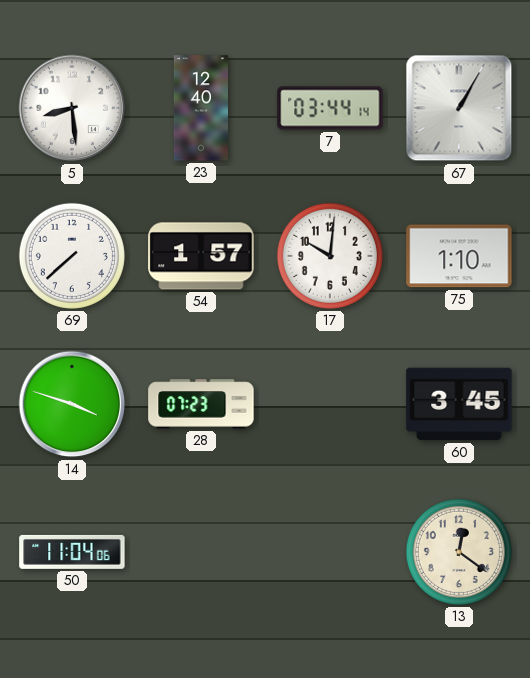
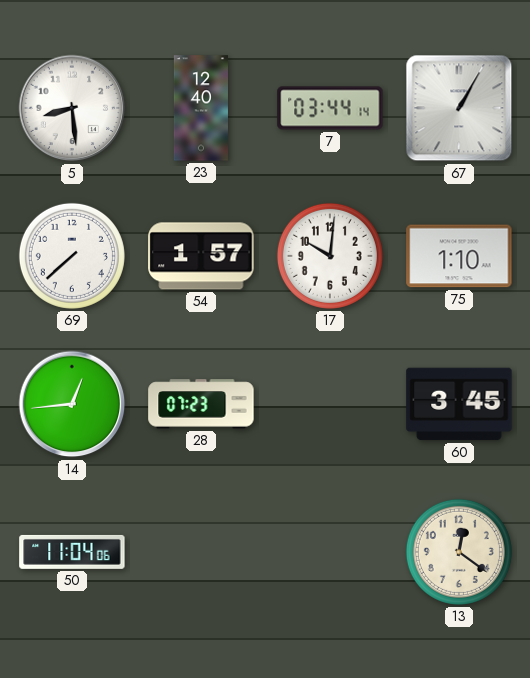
14: 3:48 -> 12:44 (72, 404)
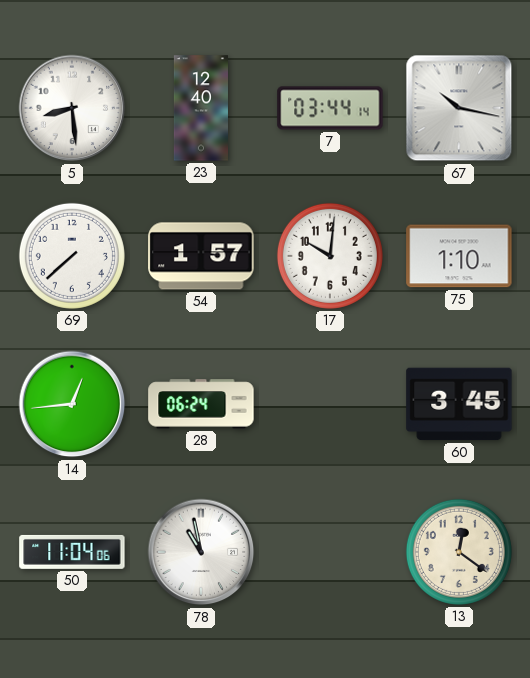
67: 1:05 -> 10:17 (459, 108)
28: 07:23 -> 06:24 (201, 404)
78: none -> 10:58 (201, 552)
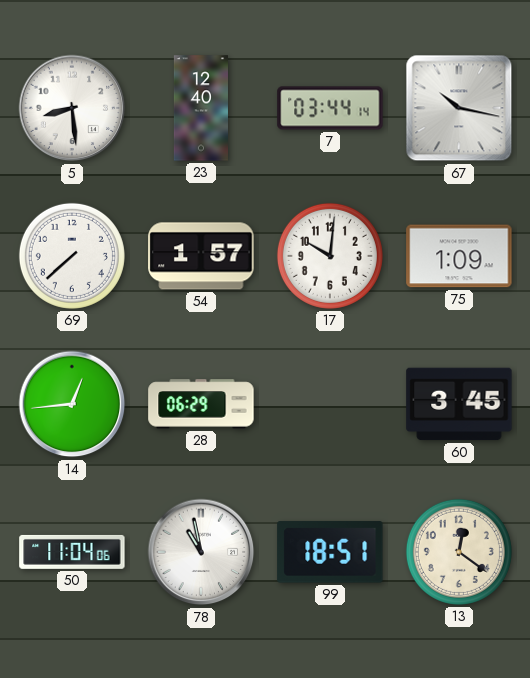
75: 1:10 -> 1:09 (459, 256)
28: 06:24 -> 06:29 (201, 404)
99: none -> 18:51 (330, 552)
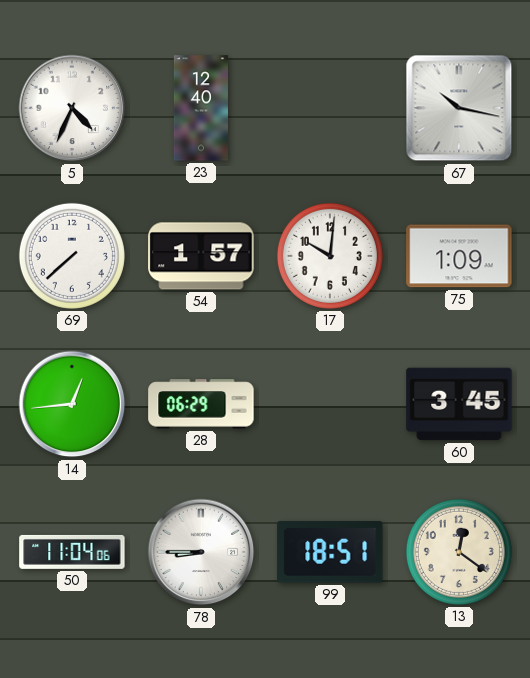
5: 8:29 -> 4:34 (72, 108)
7: 03:44 -> none (330, 108)
78: 10:58 -> 8:45 (201, 552)
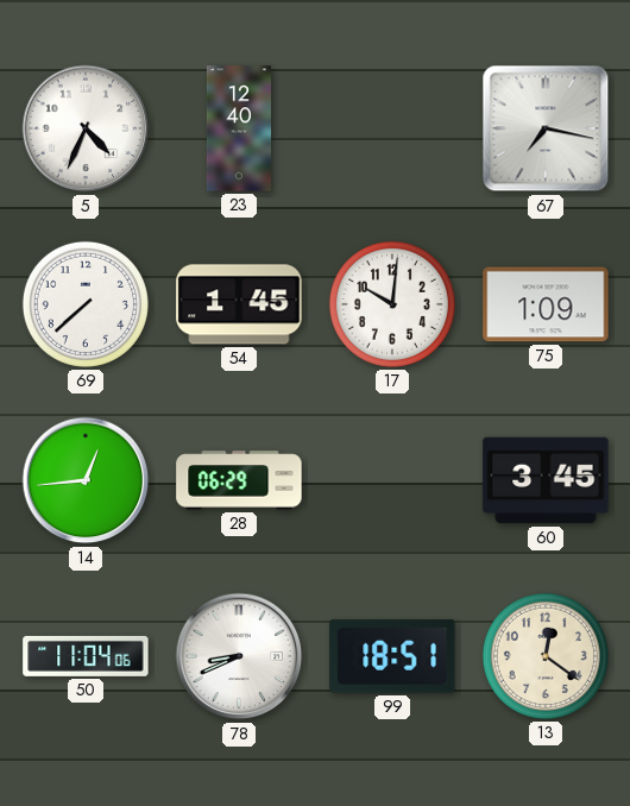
67: 10:17 -> 7:17 (546, 128)
54: 1:57 -> 1:45 (239, 304)
78: 8:45 -> 8:41 (239, 656)
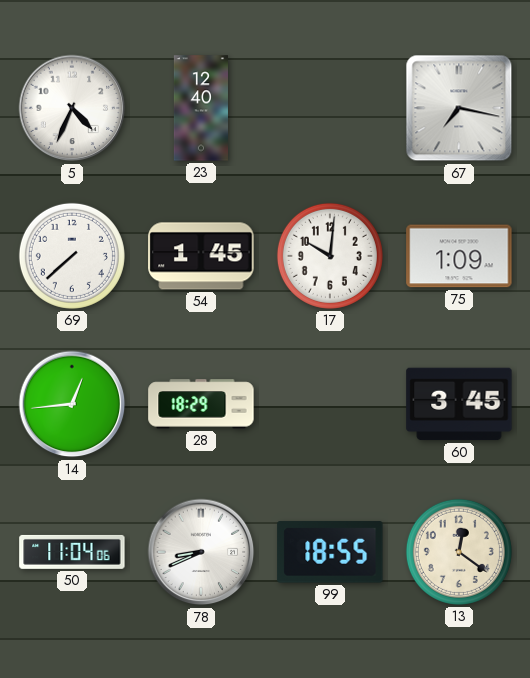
28: 06:29 -> 18:29 (201, 404)
99: 18:51 -> 18:55 (330, 552)
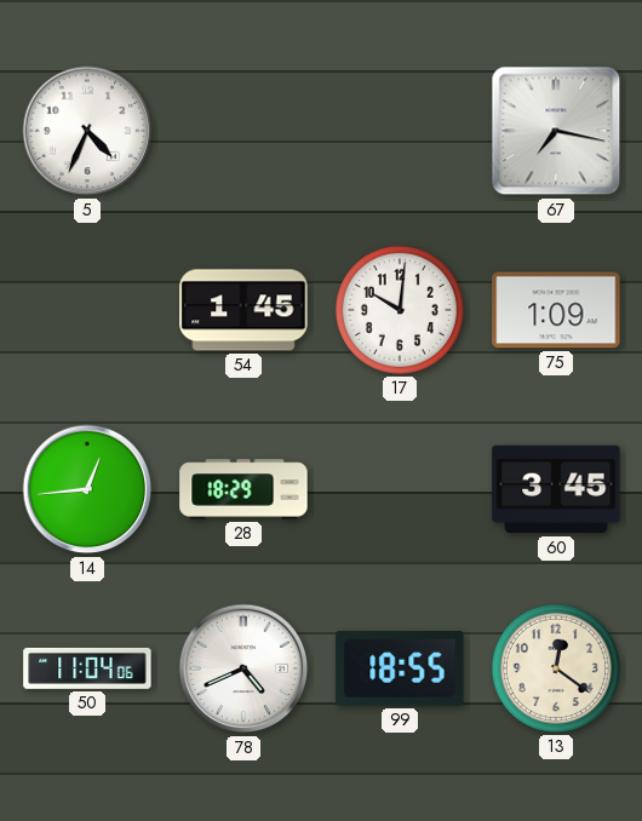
23: 12:40 -> none (201, 108)
69: 7:38 -> none (72, 256)
78: 8:41 -> 4:41 (243, 668)
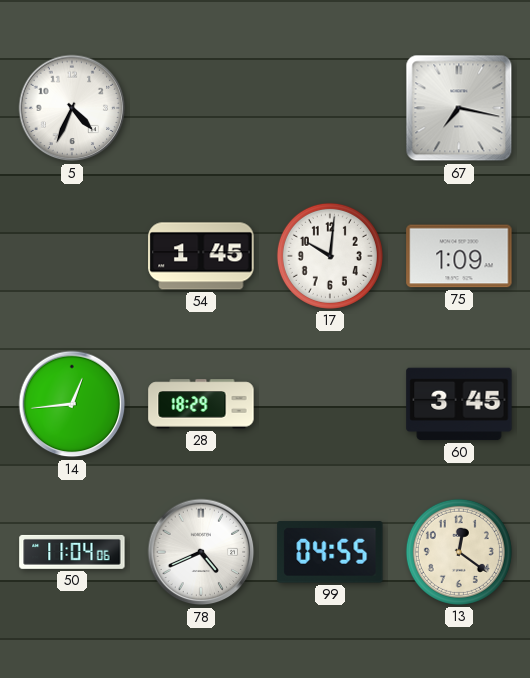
99: 18:55 -> 04:55 (330, 552)
